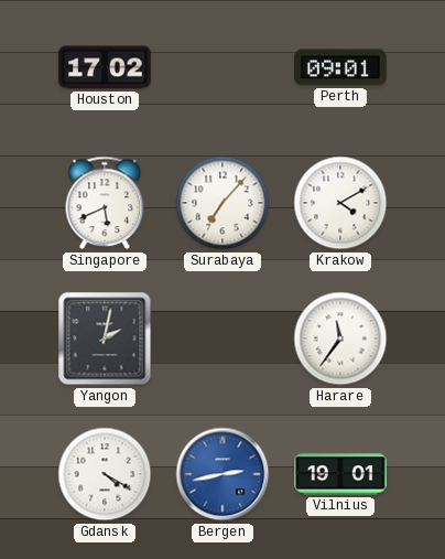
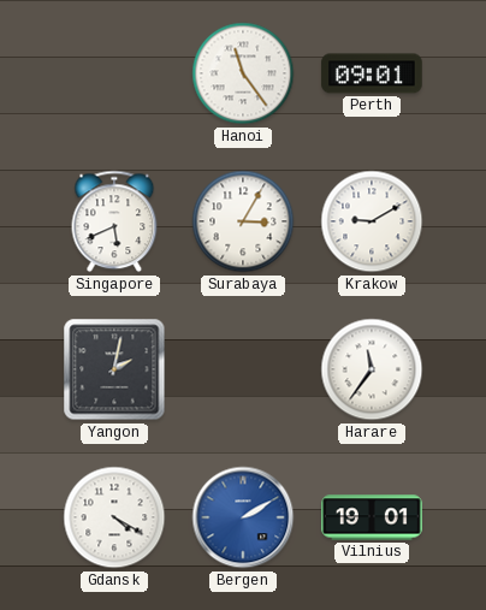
Houston: 17:02 -> none (105, 67)
Hanoi: none -> 11:24 (243, 73)
Surabaya: 7:07 -> 3:05 (243, 221)
Krakow: 4:10 -> 9:10 (372, 221)
Bergen: 2:43 -> 2:10 (243, 517)
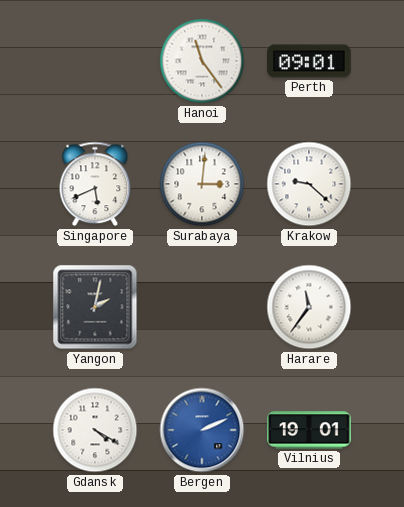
Surabaya: 3:05 -> 3:01 (202, 184)
Krakow: 9:10 -> 9:22 (309, 184)
Bergen: 2:10 -> 2:11 (202, 430)
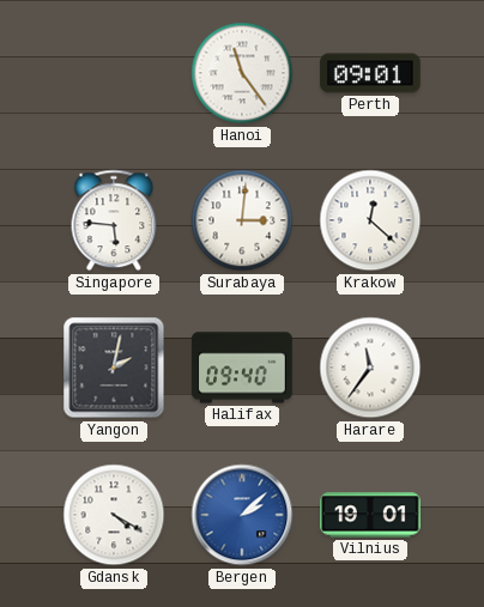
Singapore: 5:41 -> 5:46 (114, 220)
Krakow: 9:22 -> 12:22 (370, 220)
Halifax: none -> 09:40 (242, 368)
Bergen: 2:11 -> 2:08 (242, 515)
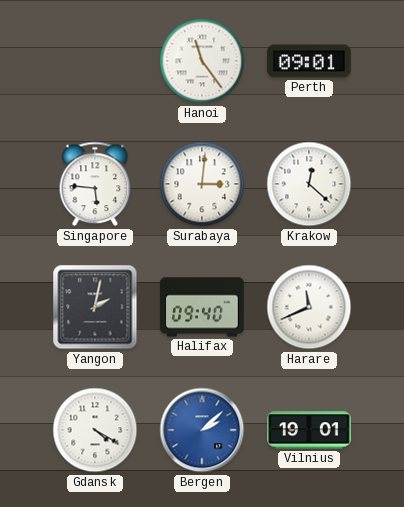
Harare: 11:36 -> 11:41 (309, 307)
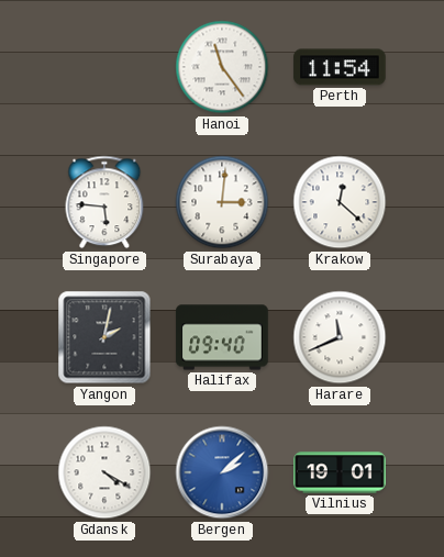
Perth: 09:01 -> 11:54 (340, 67)
